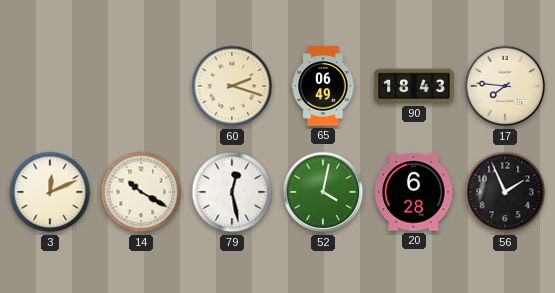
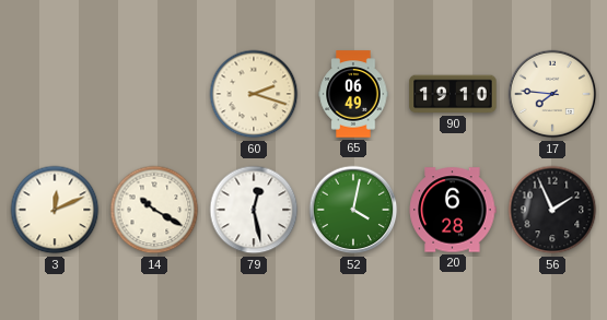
90: 18:43 -> 19:10 (453, 94)
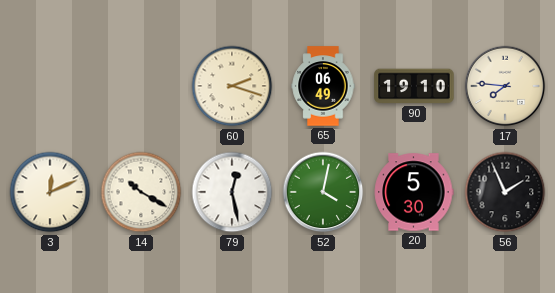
20: 6:28 -> 5:30 (414, 192)
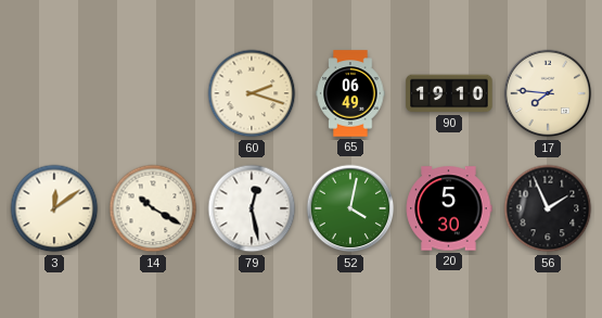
3: 12:11 -> 12:09 (54, 208)
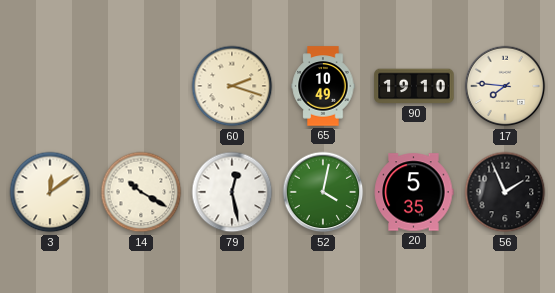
65: 06:49 -> 10:49 (323, 86)
20: 5:30 -> 5:35 (414, 192)
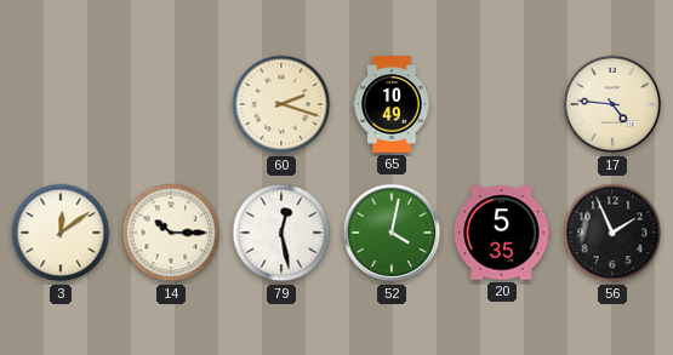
90: 19:10 -> none (414, 86)
17: 7:46 -> 4:46 (612, 104)
14: 10:20 -> 10:15 (171, 233)
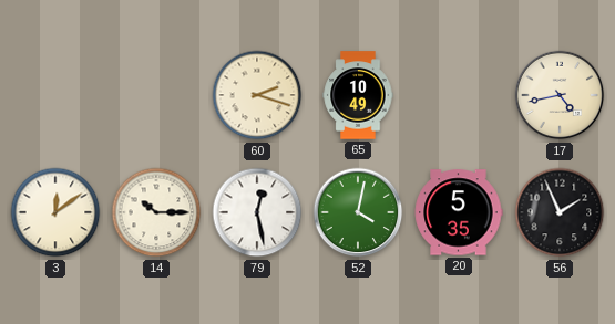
17: 4:46 -> 4:43 (560, 95)
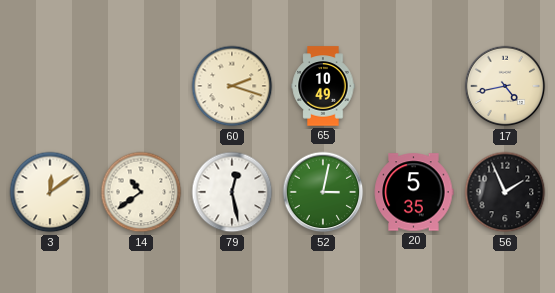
14: 10:15 -> 10:39 (141, 192)
52: 4:02 -> 3:02 (323, 192)
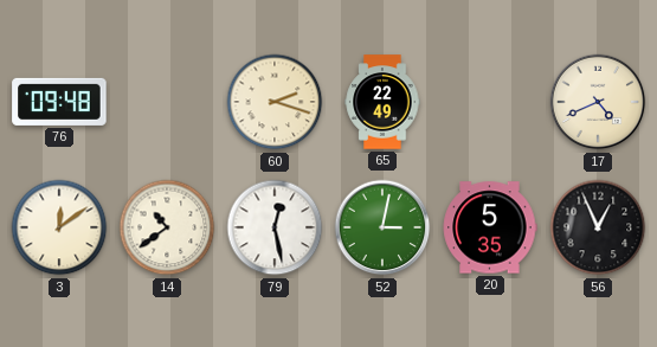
76: none -> 09:48 (59, 102)
65: 10:49 -> 22:49 (382, 102)
17: 4:43 -> 4:41 (598, 102)
56: 1:56 -> 12:56 (598, 227)
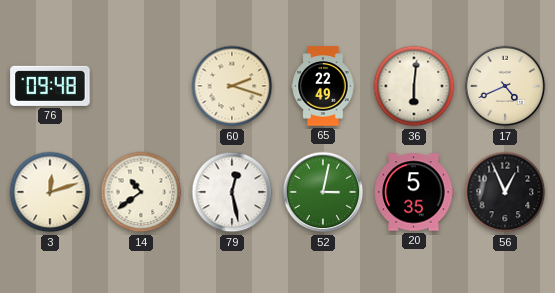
36: none -> 6:01 (414, 86)
3: 12:09 -> 12:12 (50, 192)
